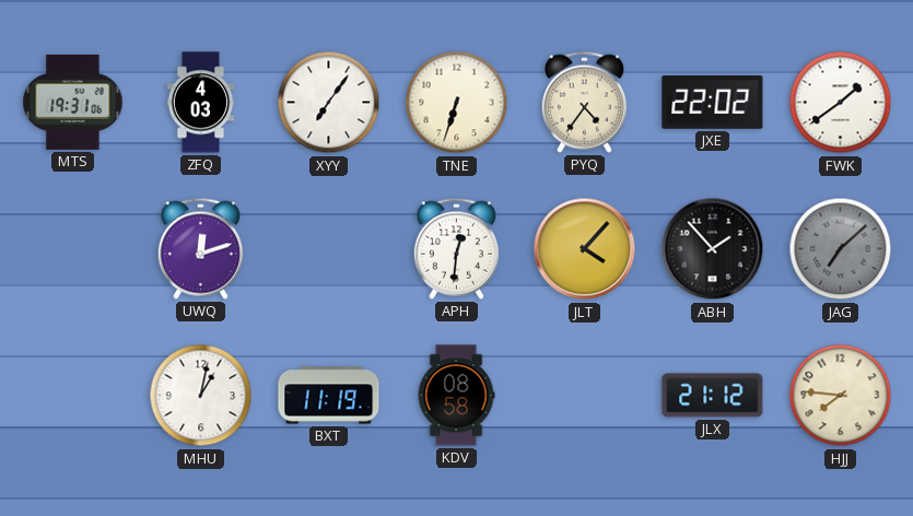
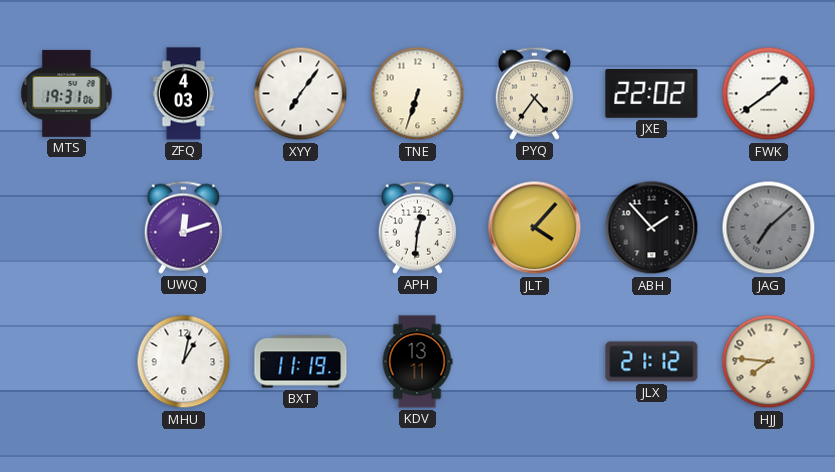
KDV: 08:58 -> 13:11 (417, 362)
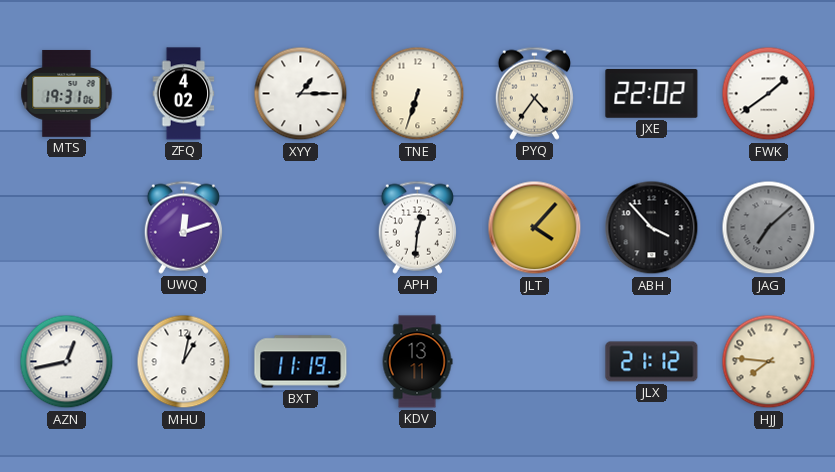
ZFQ: 4:03 -> 4:02 (184, 94)
XYY: 7:06 -> 1:15 (301, 94)
ABH: 1:53 -> 3:53 (652, 228)
AZN: none -> 12:43 (67, 362)
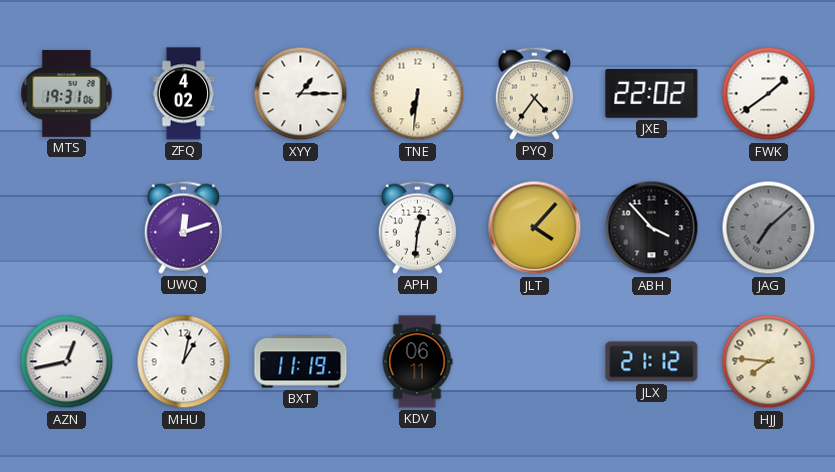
TNE: 6:33 -> 6:31 (418, 94)
KDV: 13:11 -> 06:11 (417, 362)
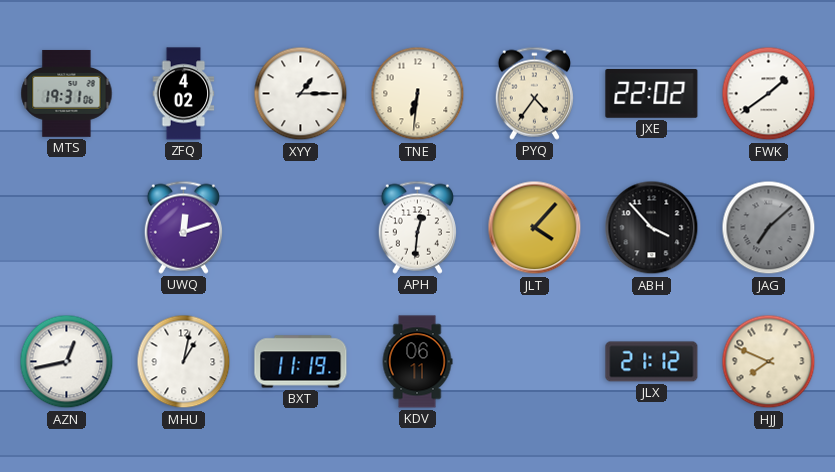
HJJ: 7:46 -> 7:49 (769, 362)
